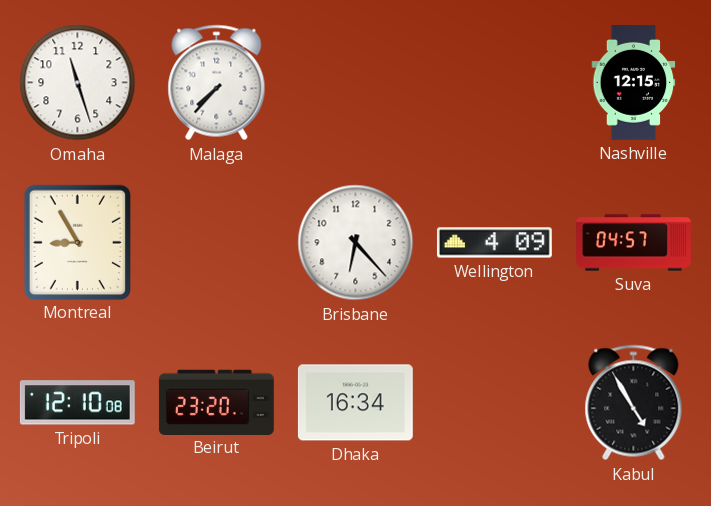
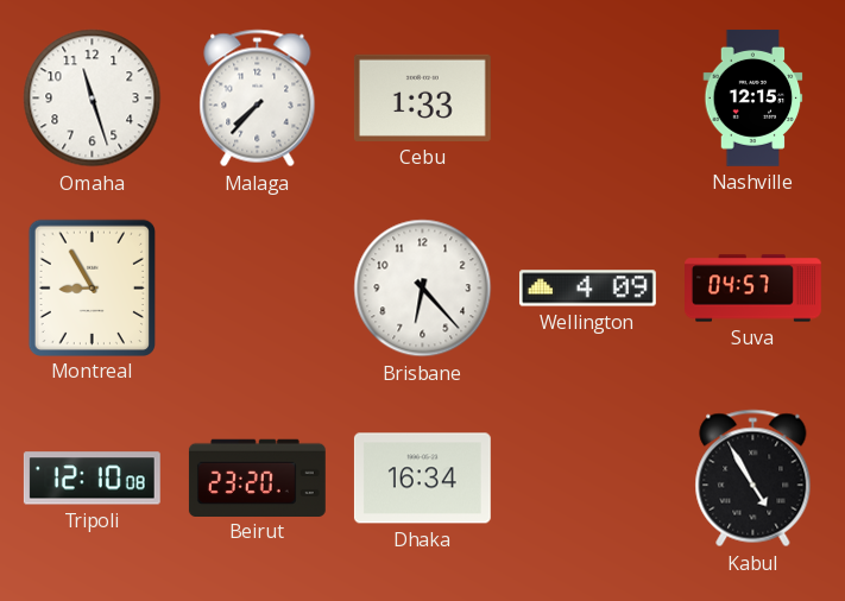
Cebu: none -> 1:33 (422, 97)
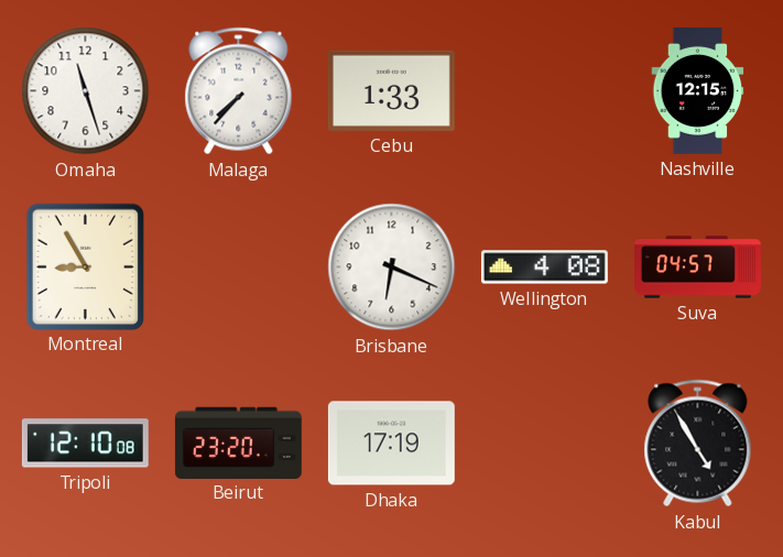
Brisbane: 6:23 -> 6:19 (392, 267)
Wellington: 4:09 -> 4:08 (544, 267)
Dhaka: 16:34 -> 17:19 (391, 444)
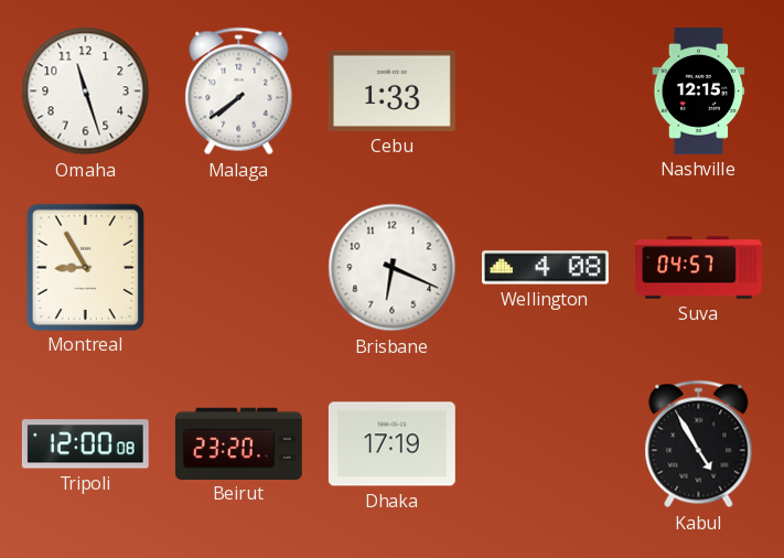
Malaga: 7:37 -> 7:39 (239, 92)
Tripoli: 12:10 -> 12:00 (85, 444)
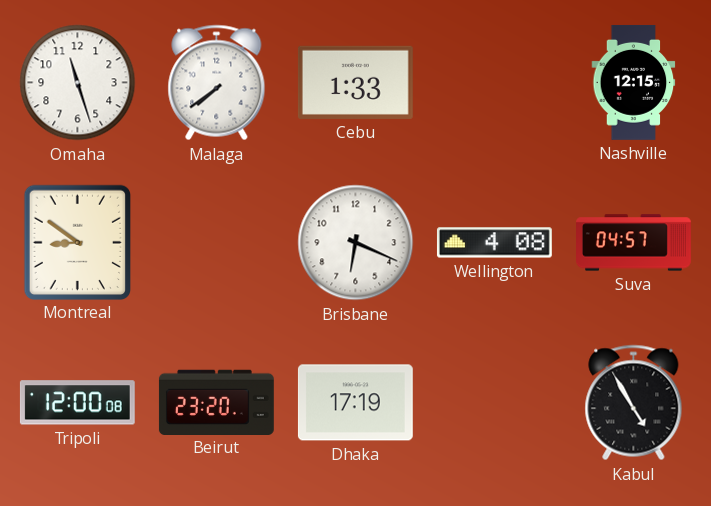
Montreal: 8:55 -> 8:51 (77, 242)
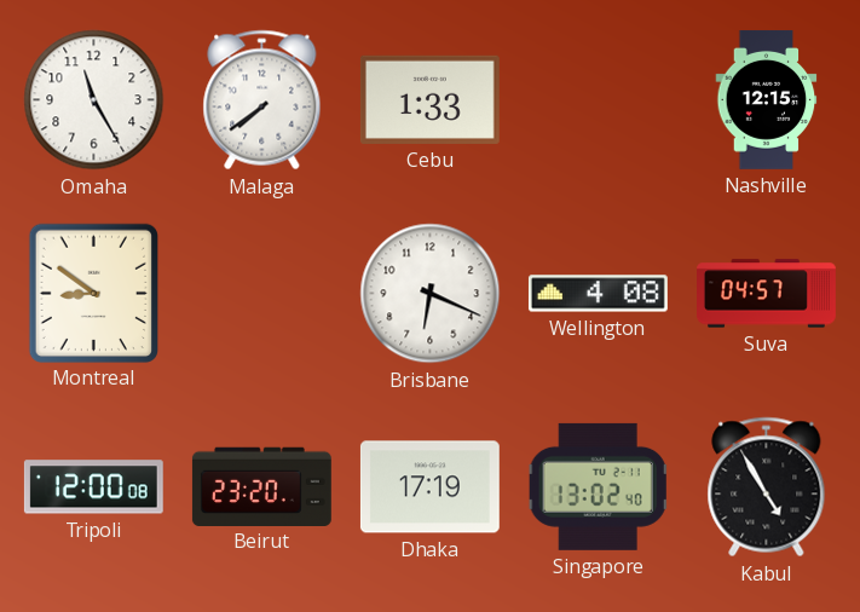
Omaha: 11:27 -> 11:25 (94, 100)
Singapore: none -> 13:02 (598, 486)
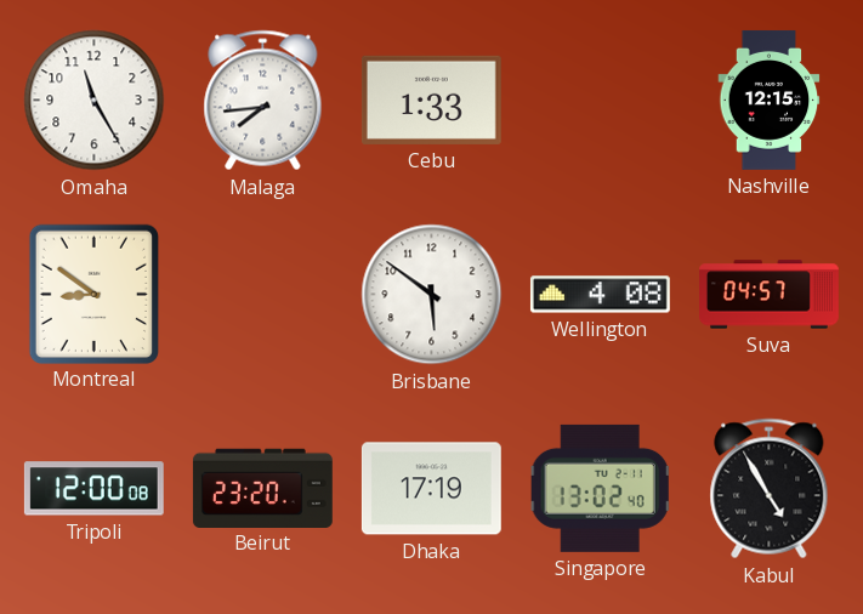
Malaga: 7:39 -> 7:44 (263, 101)
Brisbane: 6:19 -> 5:51 (432, 295)
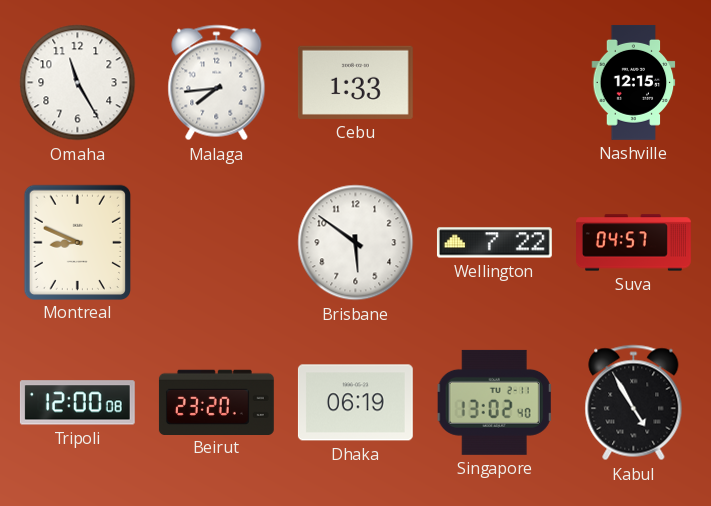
Montreal: 8:51 -> 8:49 (77, 242)
Wellington: 4:08 -> 7:22 (494, 243)
Dhaka: 17:19 -> 06:19 (355, 403)
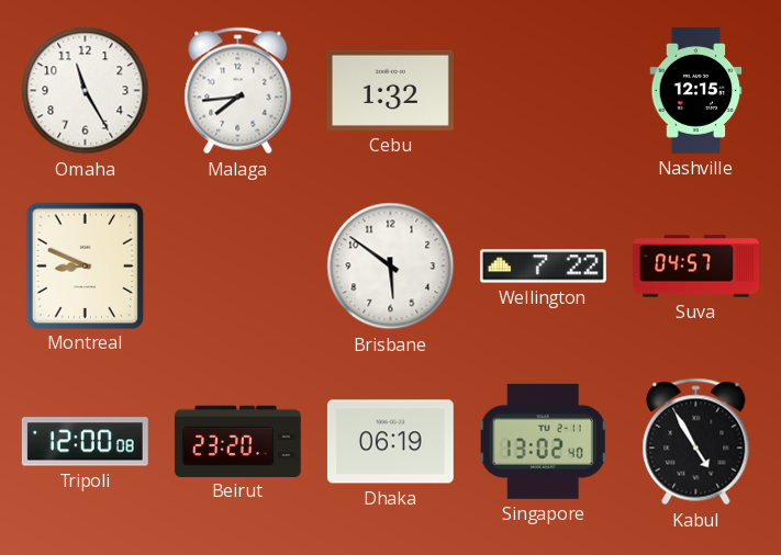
Cebu: 1:33 -> 1:32 (390, 90)
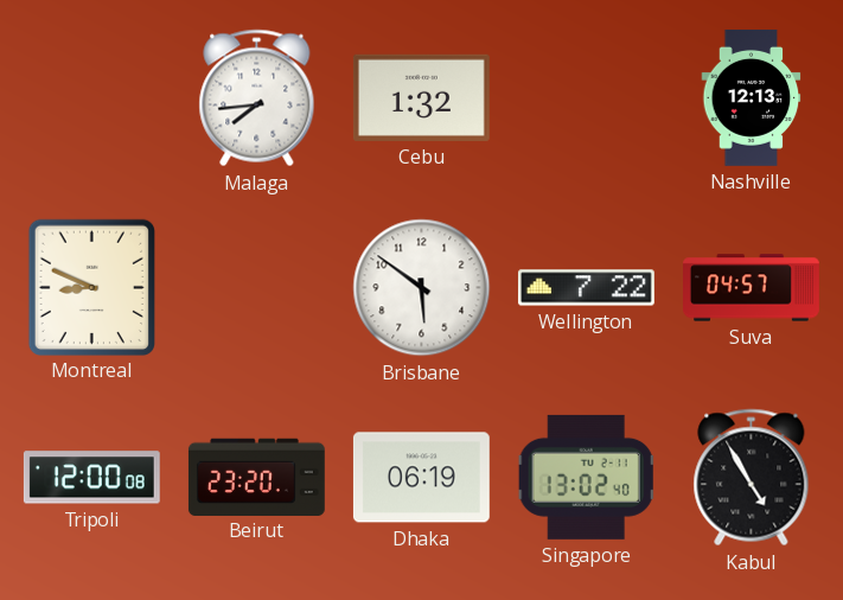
Omaha: 11:25 -> none (86, 91)
Nashville: 12:15 -> 12:13 (752, 97)
